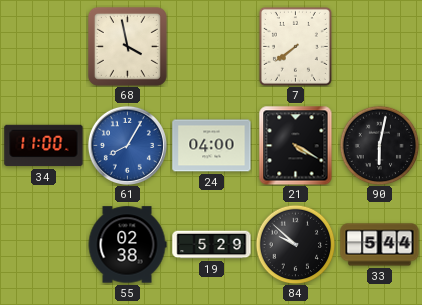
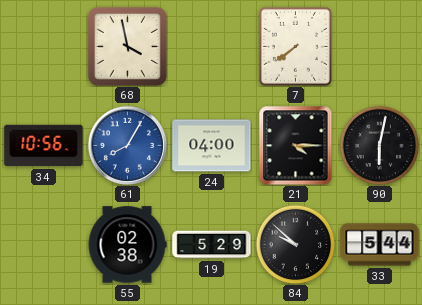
34: 11:00 -> 10:56 (44, 146)
21: 4:20 -> 4:15 (296, 145)
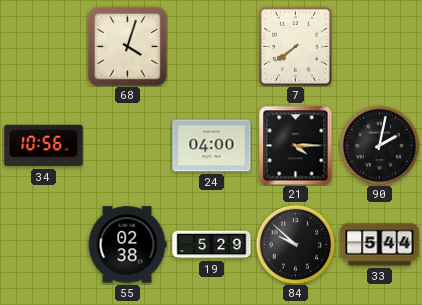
68: 3:58 -> 4:03 (127, 46)
61: 8:05 -> none (127, 145)
90: 6:02 -> 2:02 (379, 145)
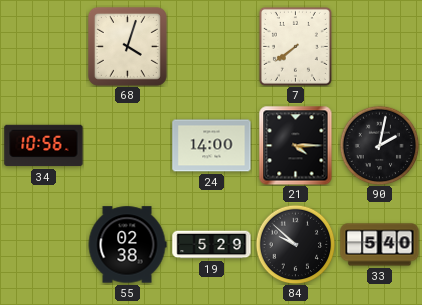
24: 04:00 -> 14:00 (212, 146)
33: 5:44 -> 5:40 (380, 245)
